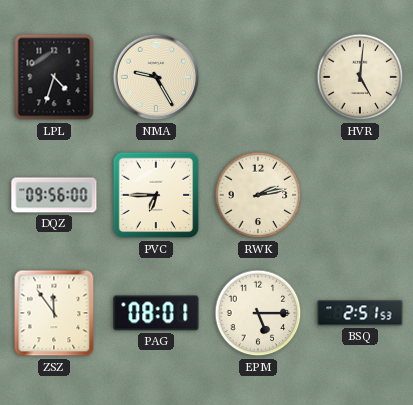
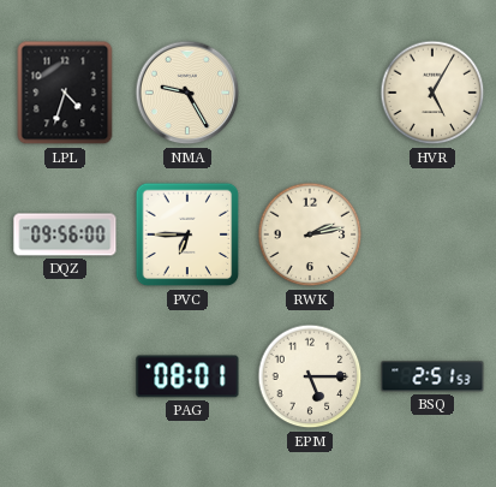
HVR: 5:01 -> 5:05 (432, 93)
ZSZ: 11:54 -> none (54, 313)
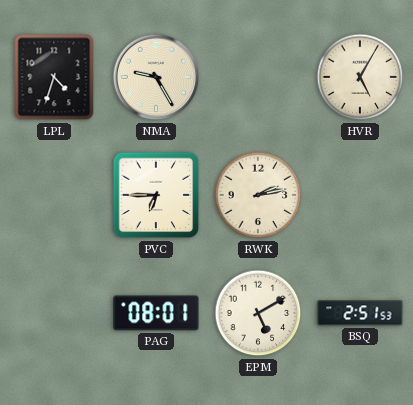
DQZ: 09:56 -> none (65, 234)
EPM: 5:15 -> 5:10 (258, 313)
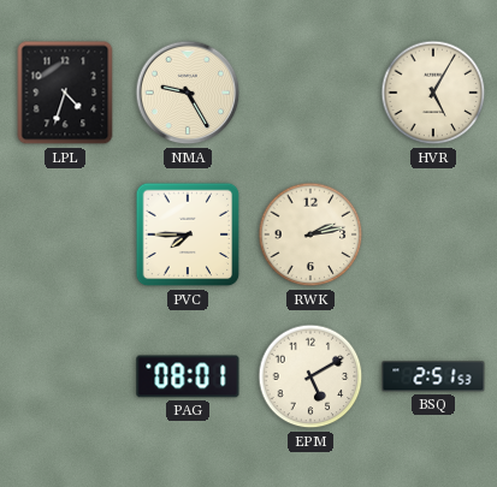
PVC: 6:45 -> 7:45 (188, 234)
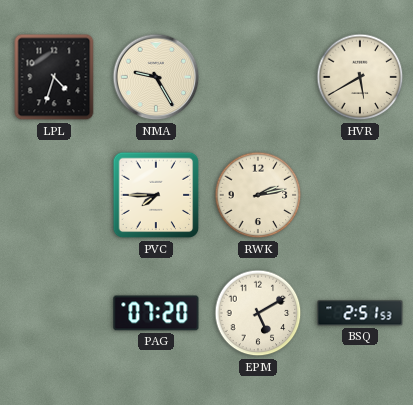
HVR: 5:05 -> 5:40 (360, 77)
PAG: 08:01 -> 07:20 (156, 313)
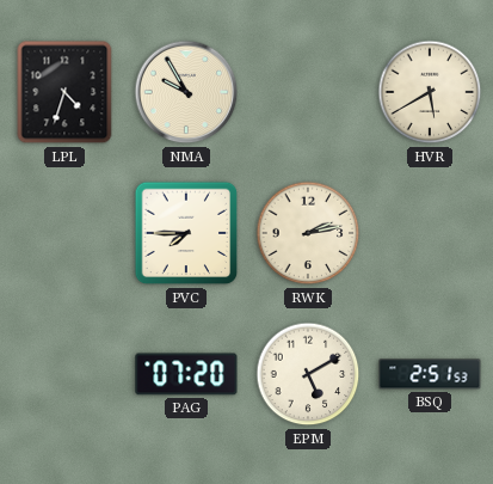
NMA: 9:25 -> 9:55 (186, 92)
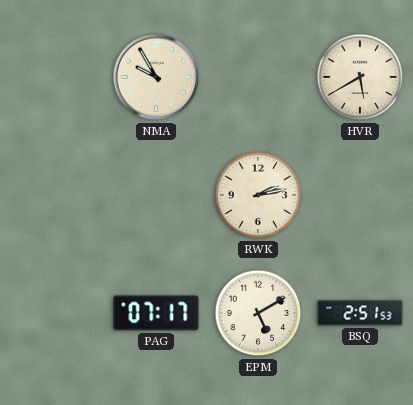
LPL: 4:33 -> none (64, 92)
PVC: 7:45 -> none (186, 233)
PAG: 07:20 -> 07:17 (156, 313)
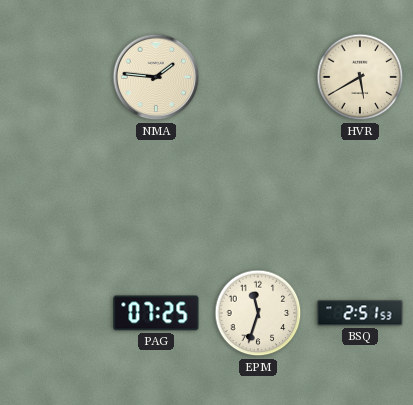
NMA: 9:55 -> 1:46 (156, 77)
RWK: 2:13 -> none (258, 195)
PAG: 07:17 -> 07:25 (156, 313)
EPM: 5:10 -> 11:33 (258, 313)
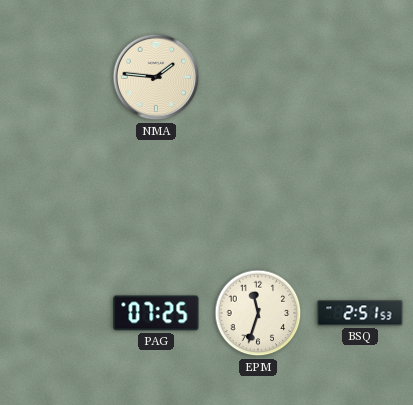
HVR: 5:40 -> none (360, 77)
